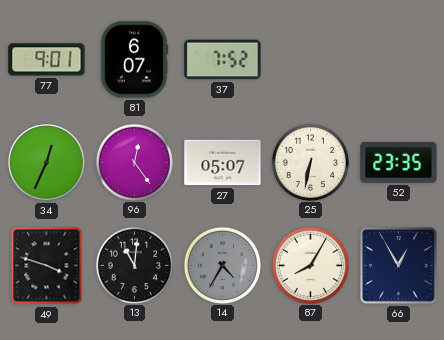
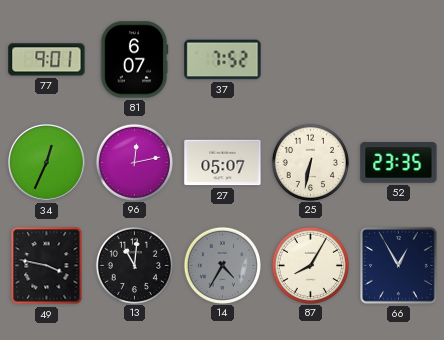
96: 12:24 -> 12:13 (134, 162)
49: 3:48 -> 3:47 (47, 266)
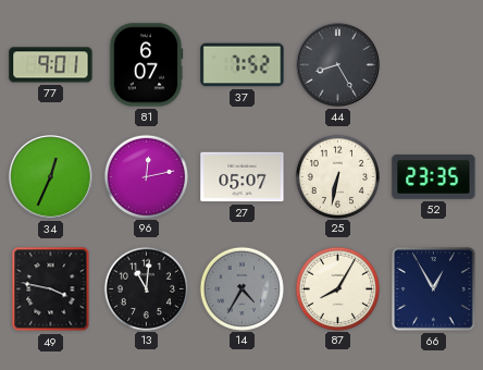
44: none -> 8:25 (338, 65)
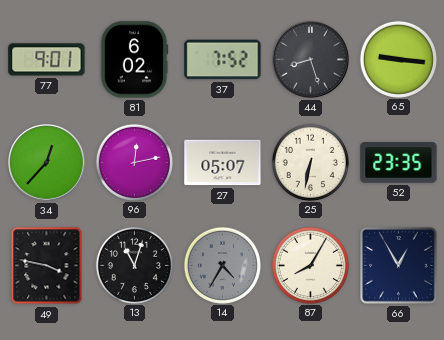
81: 6:07 -> 6:02 (134, 60)
44: 8:25 -> 8:27 (311, 60)
65: none -> 9:16 (398, 59)
34: 12:34 -> 12:37 (47, 163)
13: 11:01 -> 11:03 (134, 265)
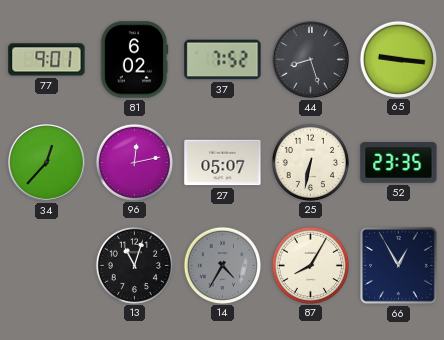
49: 3:47 -> none (47, 266)
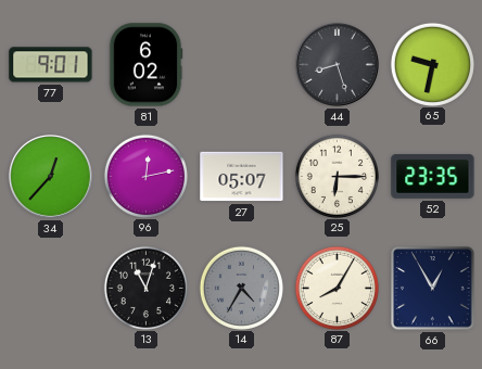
37: 7:52 -> none (223, 60)
65: 9:16 -> 9:32 (432, 64)
25: 6:32 -> 6:15 (337, 176)
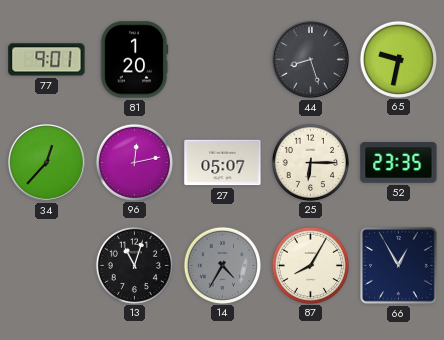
81: 6:02 -> 1:20 (134, 60)
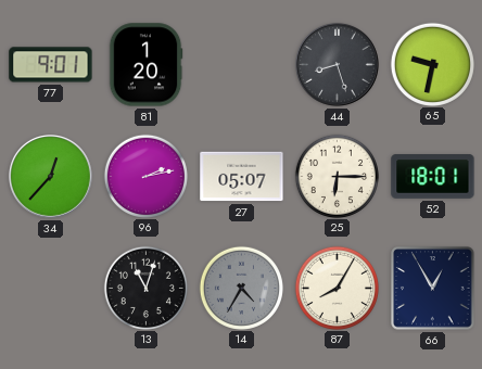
96: 12:13 -> 2:13 (145, 176)
52: 23:35 -> 18:01 (433, 177)
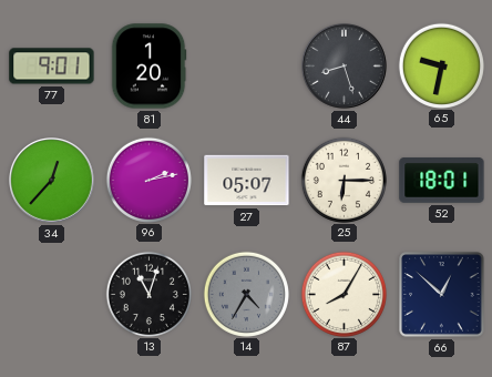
66: 12:55 -> 12:52 (442, 295)
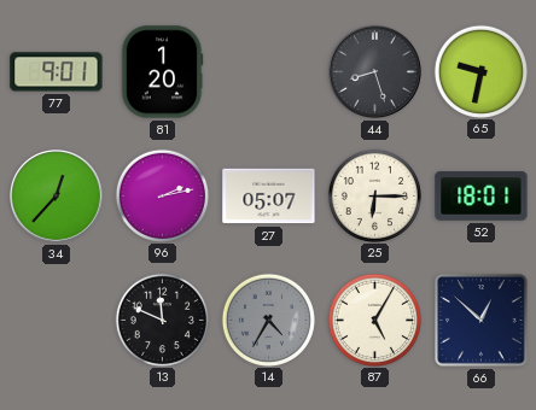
13: 11:03 -> 11:49 (162, 320)
87: 8:05 -> 5:05 (374, 320)
